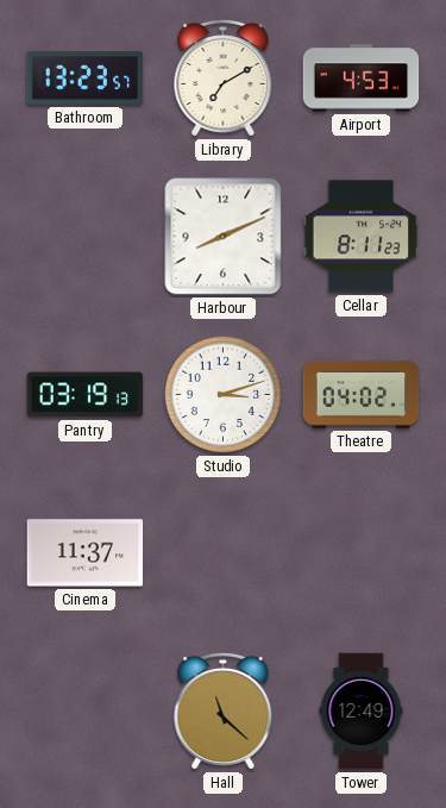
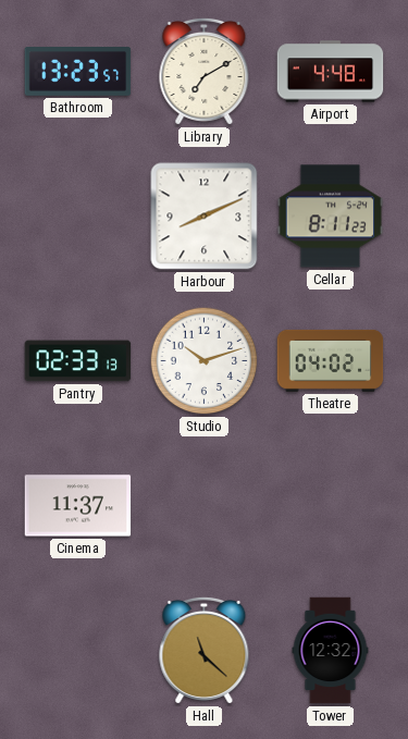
Airport: 4:53 -> 4:48 (331, 72)
Pantry: 03:19 -> 02:33 (78, 361)
Studio: 3:12 -> 10:12 (205, 361)
Tower: 12:49 -> 12:32 (331, 651)
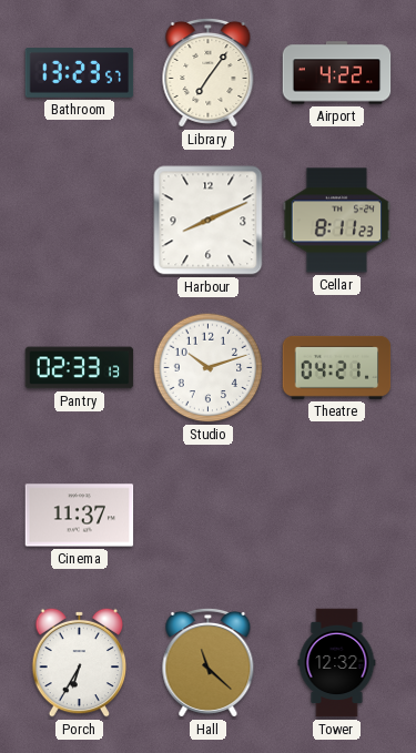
Library: 7:10 -> 7:06 (209, 72)
Airport: 4:48 -> 4:22 (337, 73)
Theatre: 04:02 -> 04:21 (337, 367)
Porch: none -> 6:35 (80, 662)
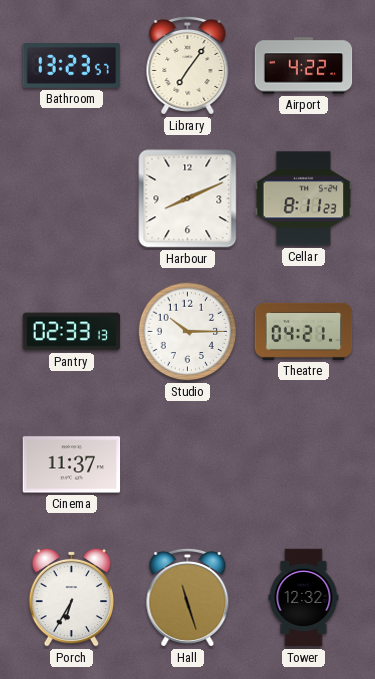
Studio: 10:12 -> 10:15 (188, 332)
Hall: 11:22 -> 11:27 (188, 597)
